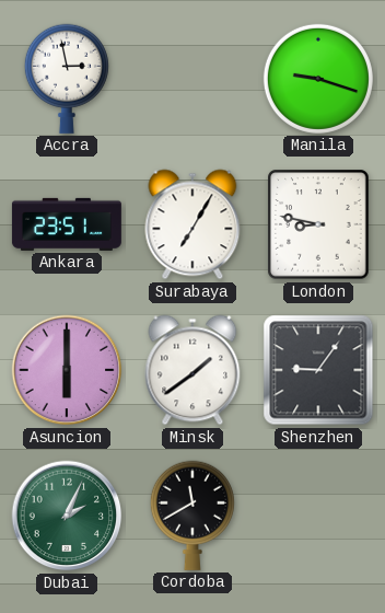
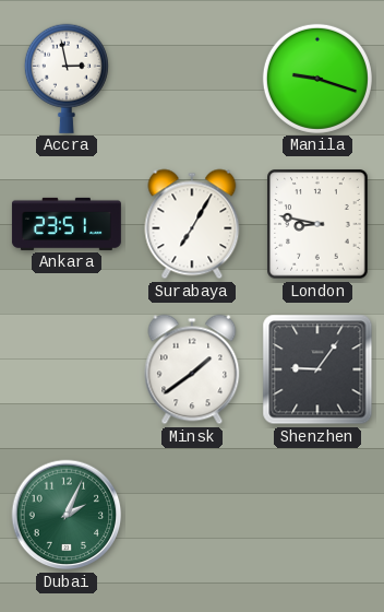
Asuncion: 6:00 -> none (67, 370)
Cordoba: 11:40 -> none (192, 516)
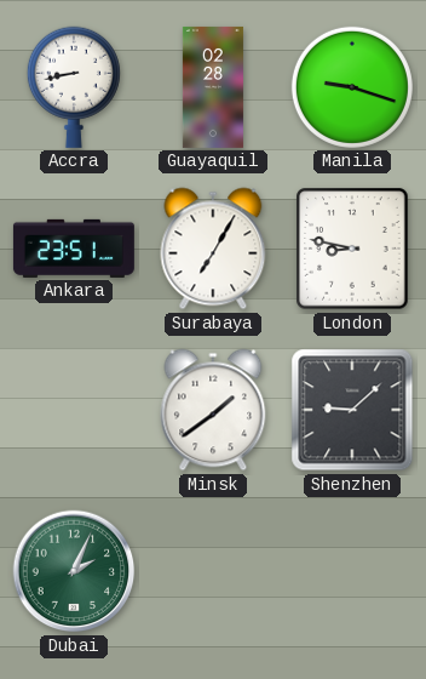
Accra: 2:58 -> 8:43 (74, 87)
Guayaquil: none -> 02:28 (213, 87)
Shenzhen: 9:06 -> 9:08 (352, 410)
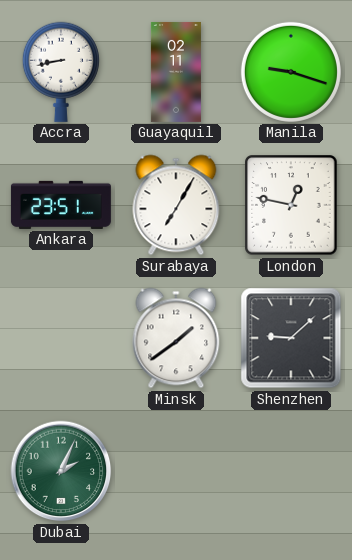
Guayaquil: 02:28 -> 02:11 (176, 72)
London: 8:47 -> 12:47 (291, 205)
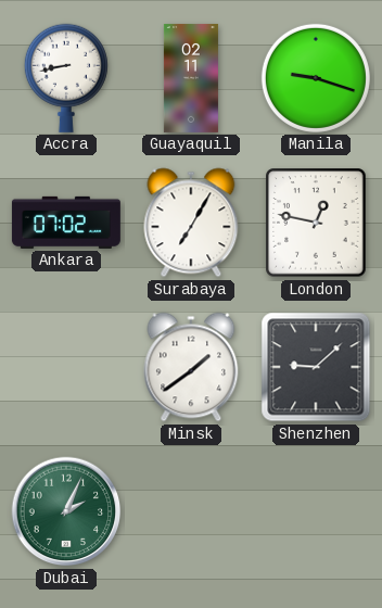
Ankara: 23:51 -> 07:02 (66, 223)
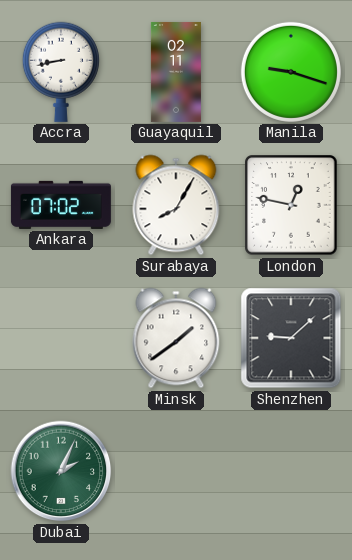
Surabaya: 7:05 -> 8:05 (176, 205)
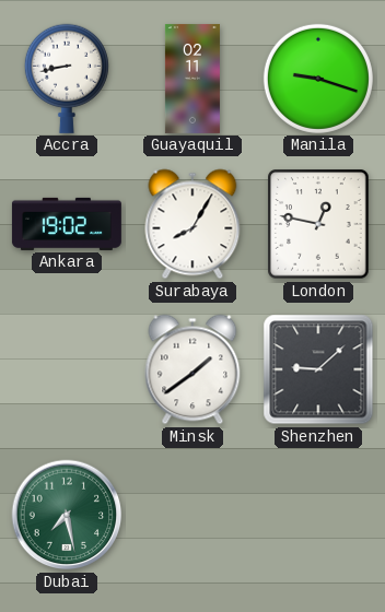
Ankara: 07:02 -> 19:02 (67, 224)
Dubai: 2:04 -> 7:28 (67, 515)
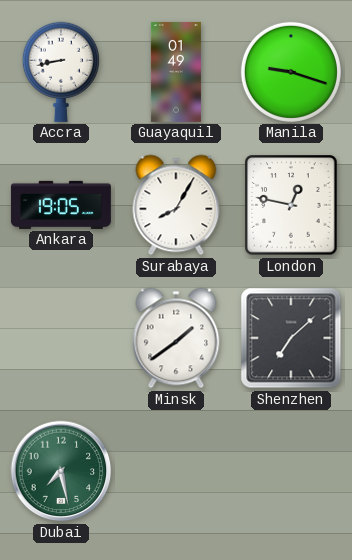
Guayaquil: 02:11 -> 01:49 (176, 72)
Ankara: 19:02 -> 19:05 (61, 205)
Shenzhen: 9:08 -> 7:08 (291, 338)
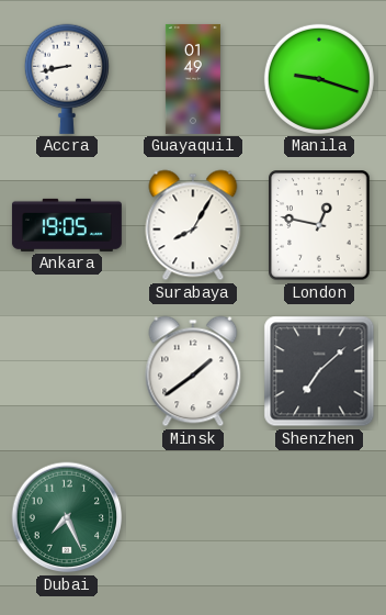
Dubai: 7:28 -> 7:26 (67, 517)
